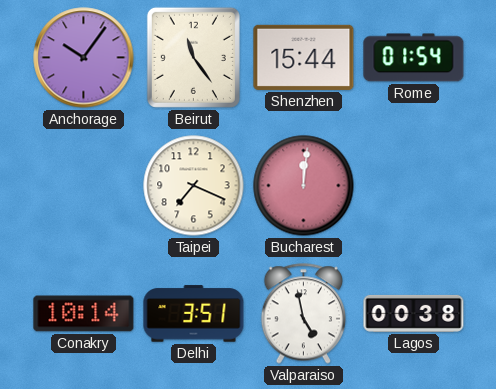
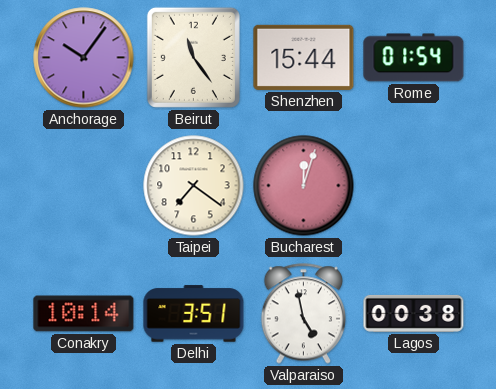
Taipei: 7:19 -> 7:21 (194, 186)
Bucharest: 12:01 -> 12:03 (304, 186)
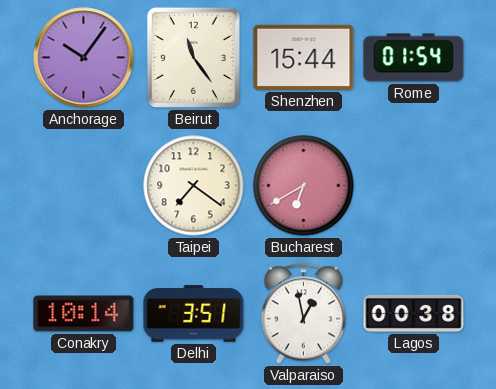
Bucharest: 12:03 -> 6:40 (304, 186)
Valparaiso: 4:58 -> 12:58 (303, 314)
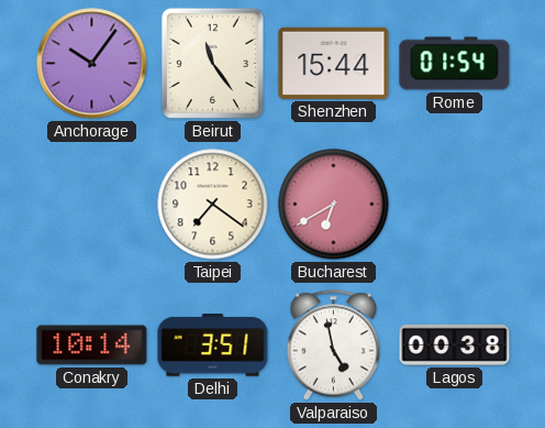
Valparaiso: 12:58 -> 4:58 (333, 345)
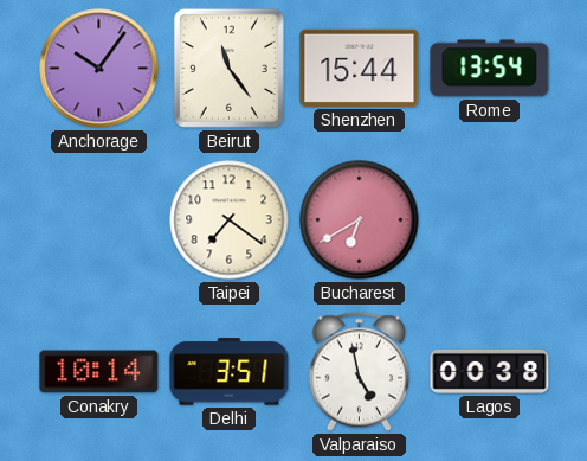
Rome: 01:54 -> 13:54 (490, 69)
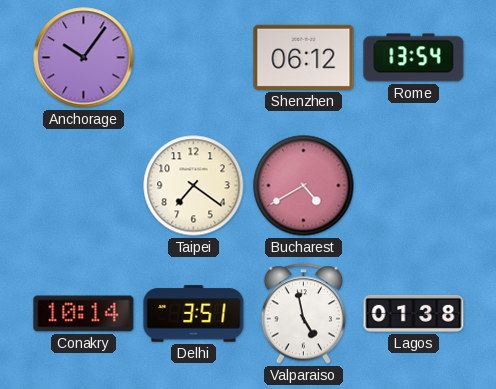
Beirut: 11:24 -> none (228, 68)
Shenzhen: 15:44 -> 06:12 (304, 57)
Bucharest: 6:40 -> 4:40 (304, 186)
Lagos: 00:38 -> 01:38 (414, 313)
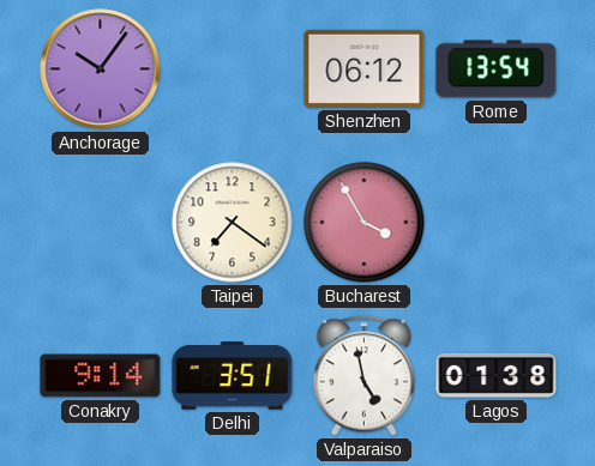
Bucharest: 4:40 -> 3:55 (365, 223)
Conakry: 10:14 -> 9:14 (101, 376)
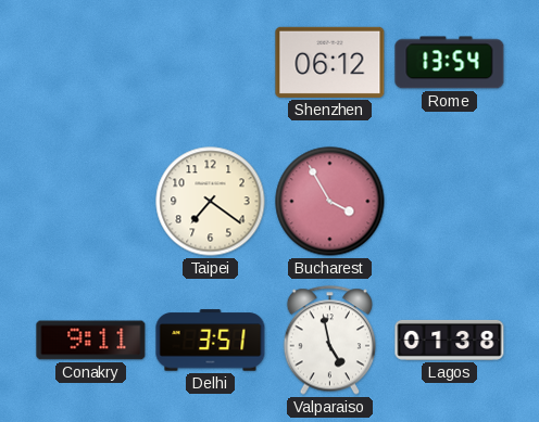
Anchorage: 10:06 -> none (101, 69)
Conakry: 9:14 -> 9:11 (91, 341)
